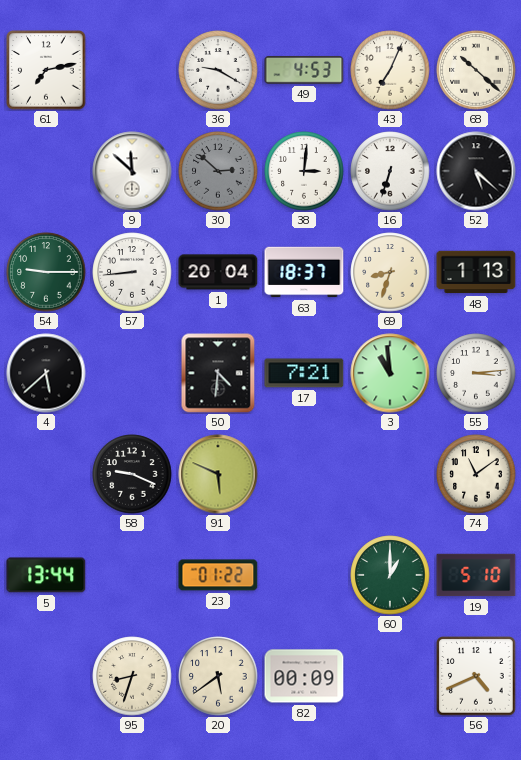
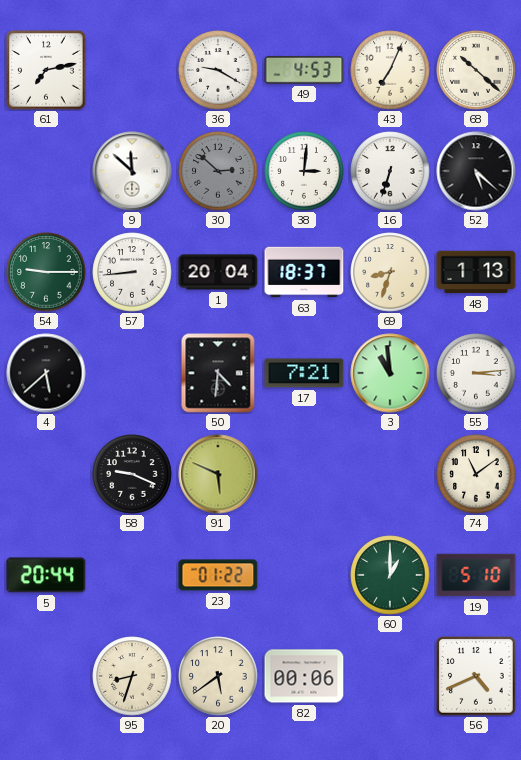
5: 13:44 -> 20:44 (46, 575)
82: 00:09 -> 00:06 (304, 676)
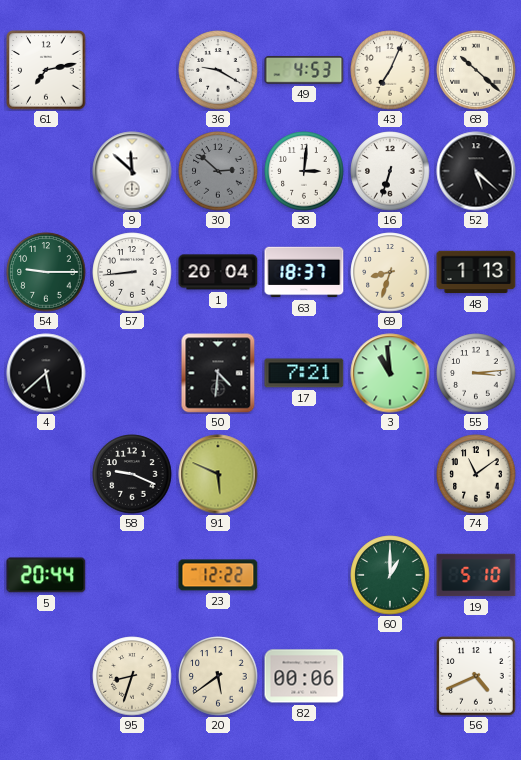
23: 01:22 -> 12:22 (218, 575)
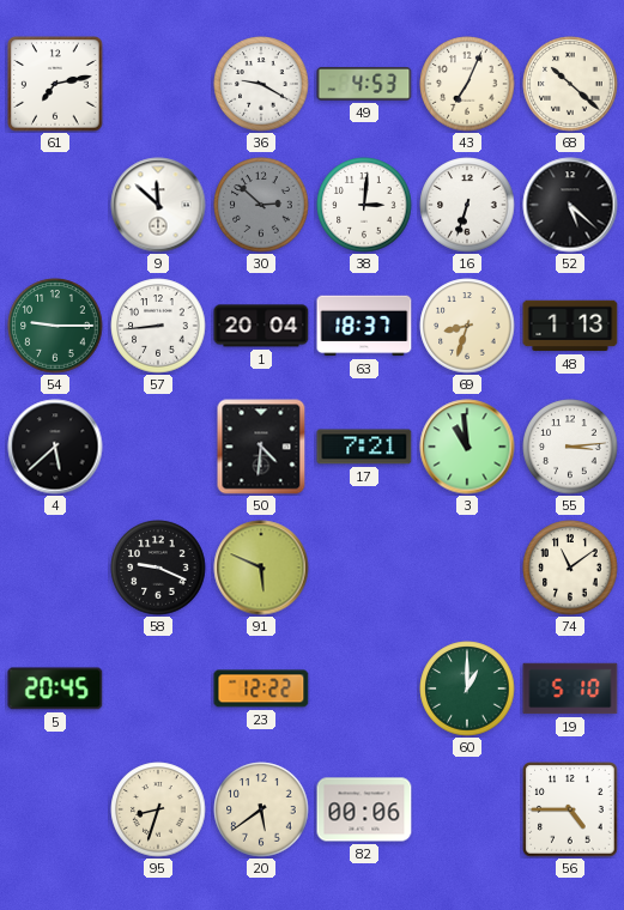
5: 20:44 -> 20:45 (55, 688)
56: 4:41 -> 4:45 (570, 809)
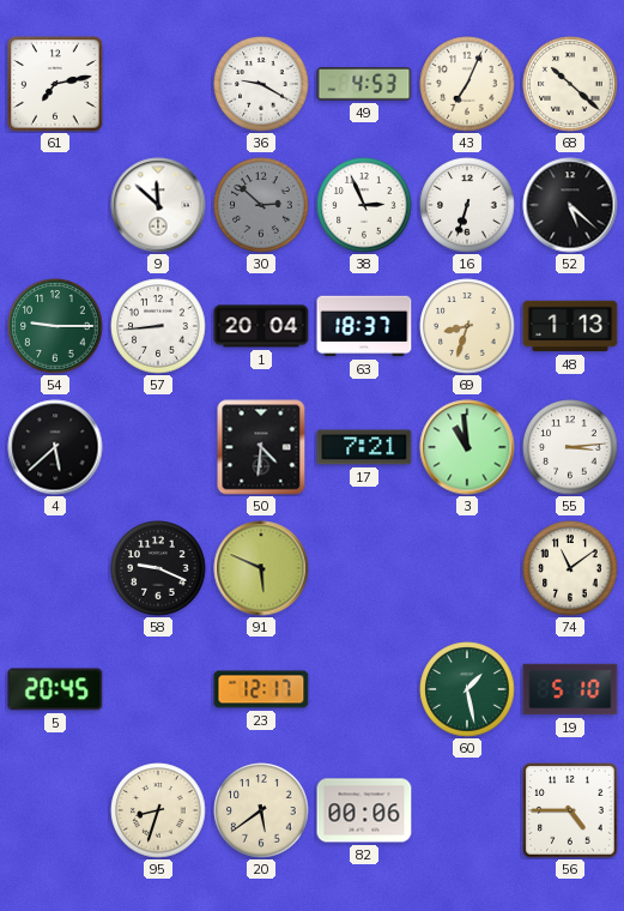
38: 3:01 -> 2:56 (364, 205)
23: 12:22 -> 12:17 (261, 689)
60: 1:00 -> 1:28 (467, 689)
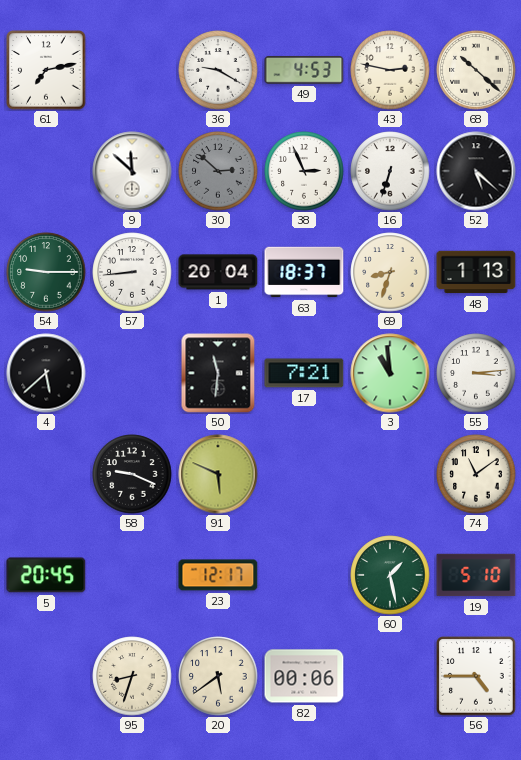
43: 7:04 -> 2:47 (390, 70)
50: 4:31 -> 11:31 (218, 373)
